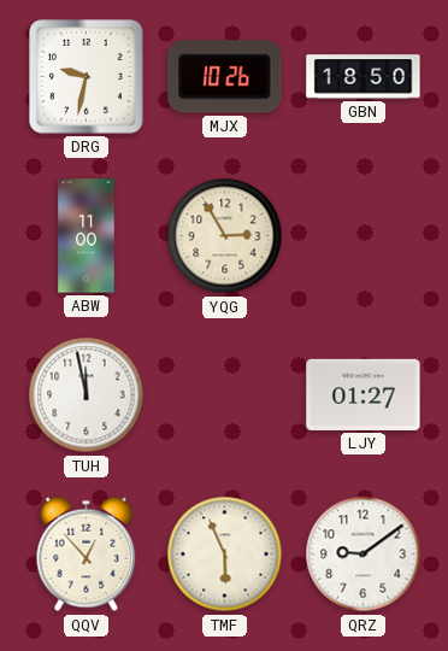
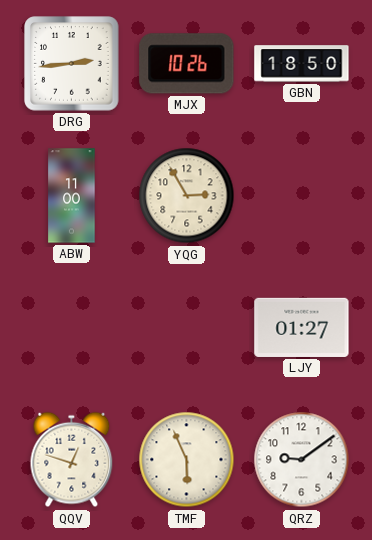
DRG: 9:32 -> 2:44 (72, 64)
TUH: 11:58 -> none (87, 395)
QQV: 12:53 -> 12:48 (72, 460)
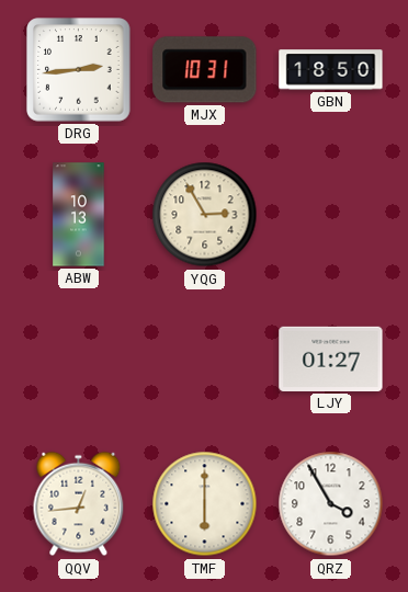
MJX: 10:26 -> 10:31 (205, 70)
ABW: 11:00 -> 10:13 (79, 215)
QQV: 12:48 -> 12:44 (79, 504)
TMF: 5:56 -> 6:00 (205, 504)
QRZ: 9:09 -> 3:55 (331, 504)
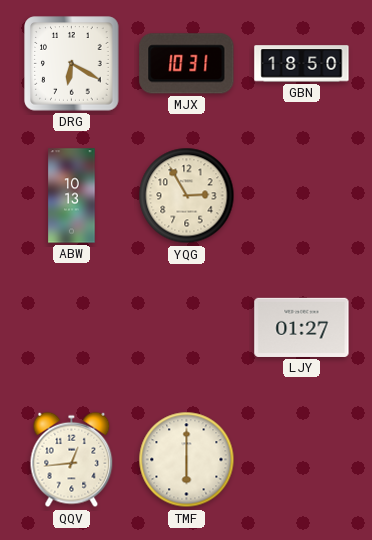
DRG: 2:44 -> 6:20 (72, 64)
QRZ: 3:55 -> none (331, 504)
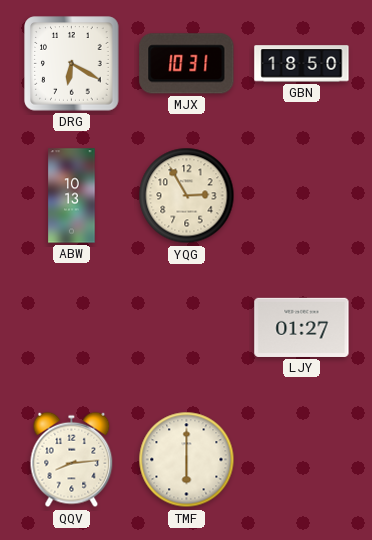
QQV: 12:44 -> 8:14 (72, 460)
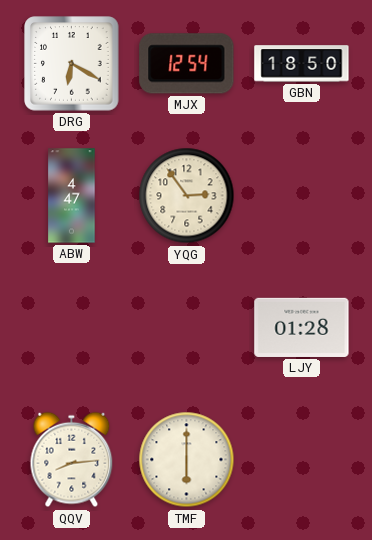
MJX: 10:31 -> 12:54 (187, 64)
ABW: 10:13 -> 4:47 (72, 196)
YQG: 2:55 -> 2:54 (187, 196)
LJY: 01:27 -> 01:28 (302, 327)
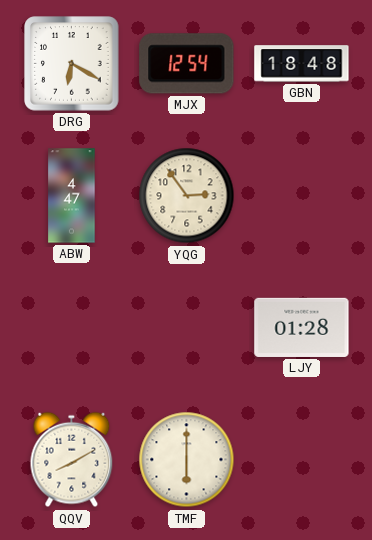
GBN: 18:50 -> 18:48 (302, 64)
QQV: 8:14 -> 8:10 (72, 460)
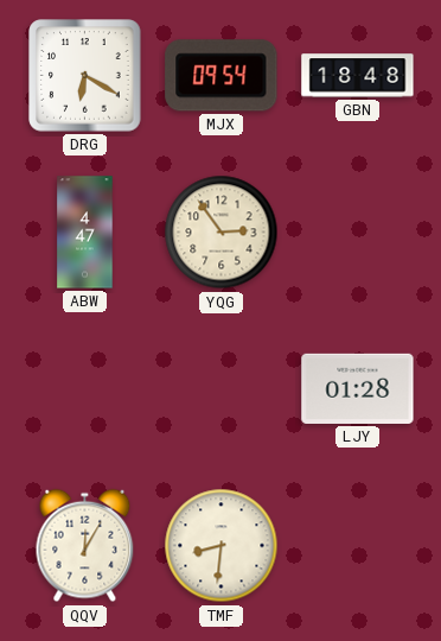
MJX: 12:54 -> 09:54 (222, 76)
QQV: 8:10 -> 12:05 (85, 546)
TMF: 6:00 -> 8:31 (222, 546)
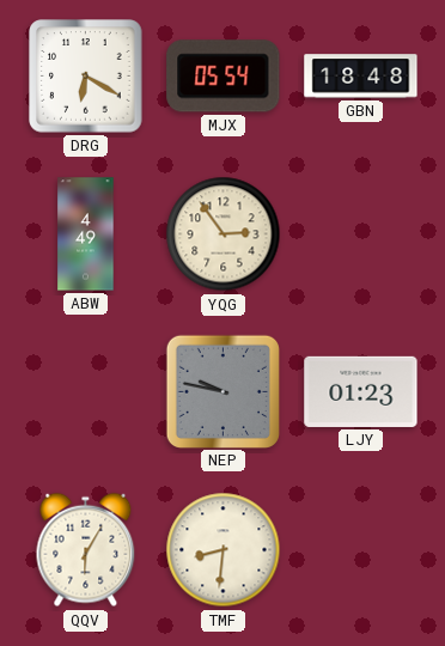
MJX: 09:54 -> 05:54 (224, 77)
ABW: 4:47 -> 4:49 (86, 234)
NEP: none -> 9:47 (222, 391)
LJY: 01:28 -> 01:23 (361, 391)
QQV: 12:05 -> 6:05 (86, 550)
